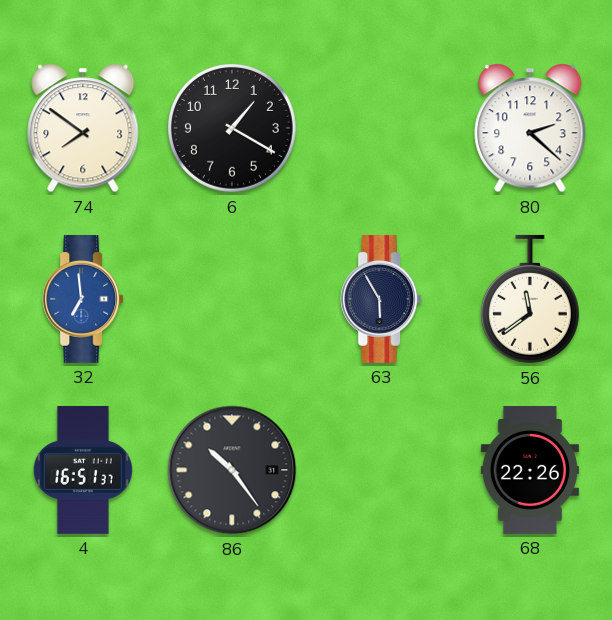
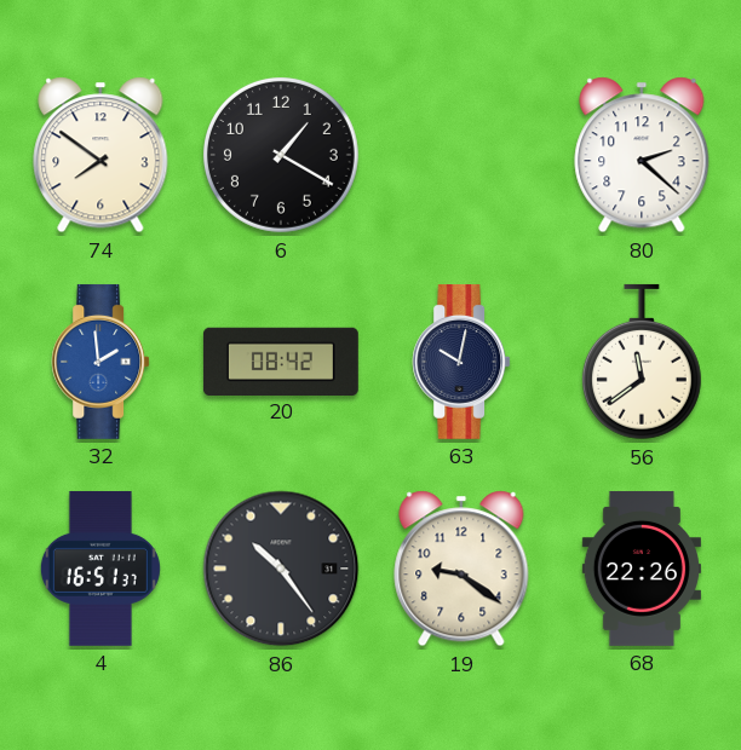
32: 6:59 -> 1:59 (100, 362)
20: none -> 08:42 (281, 360)
63: 5:55 -> 10:02 (461, 362)
19: none -> 9:21 (461, 569)
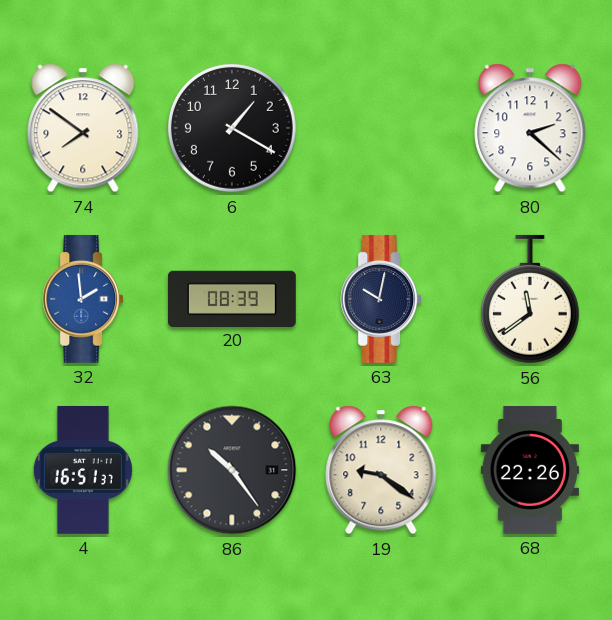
20: 08:42 -> 08:39 (232, 298)
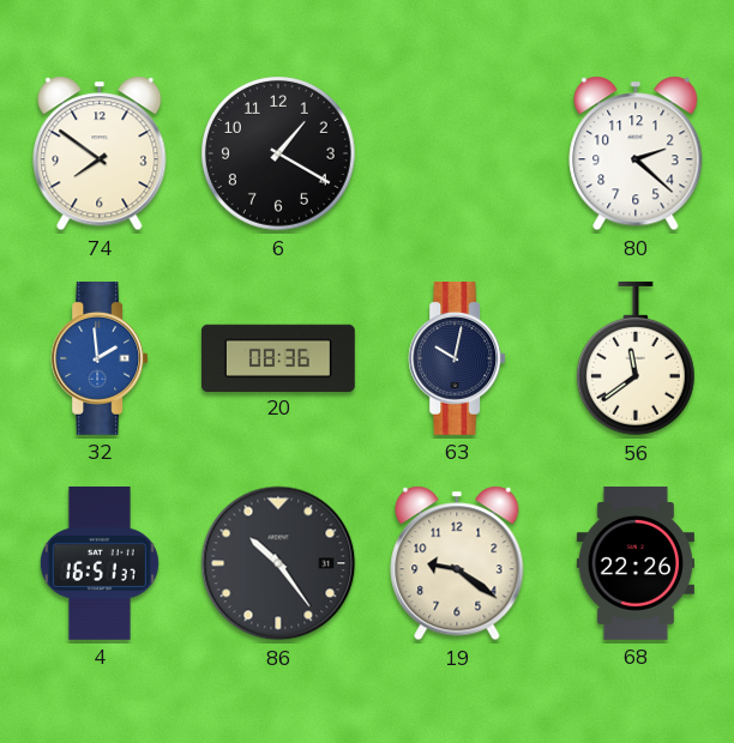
20: 08:39 -> 08:36 (278, 357)
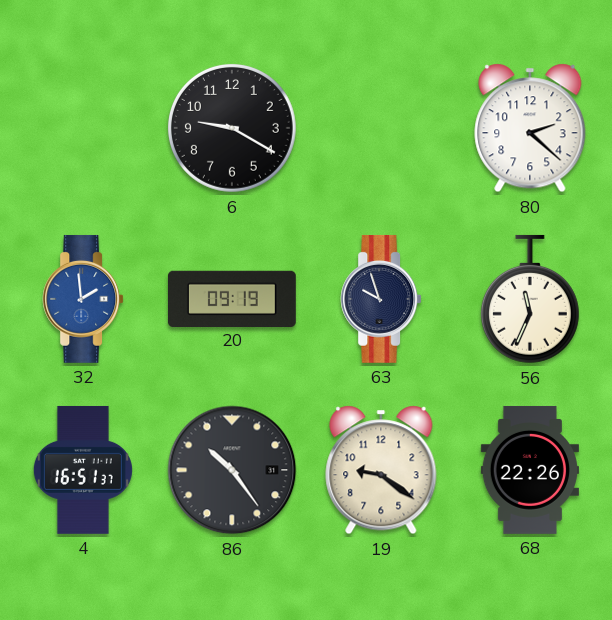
74: 7:51 -> none (100, 153)
6: 1:20 -> 9:20 (232, 128)
20: 08:36 -> 09:19 (232, 298)
63: 10:02 -> 9:57 (381, 299)
56: 11:39 -> 11:34 (530, 299)
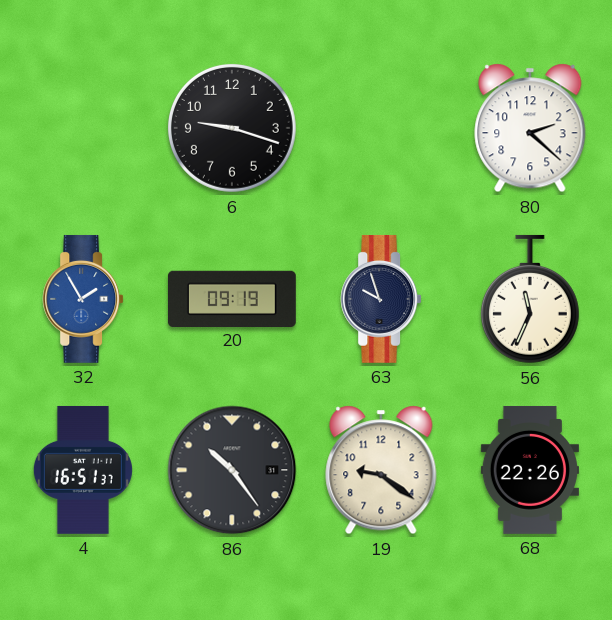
6: 9:20 -> 9:18 (232, 128)
32: 1:59 -> 1:55 (83, 299)
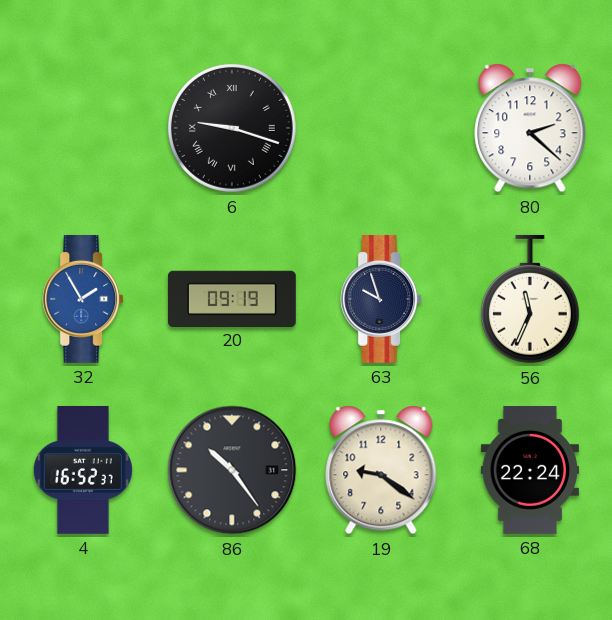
6 numerals: Arabic -> Roman (232, 128)
4: 16:51 -> 16:52 (83, 470)
68: 22:26 -> 22:24 (530, 470)
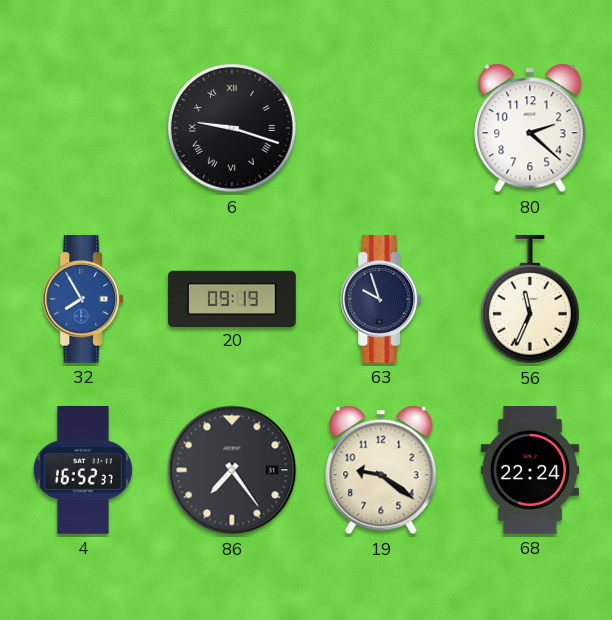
32: 1:55 -> 7:55 (83, 299)
86: 10:24 -> 7:24 (232, 470)
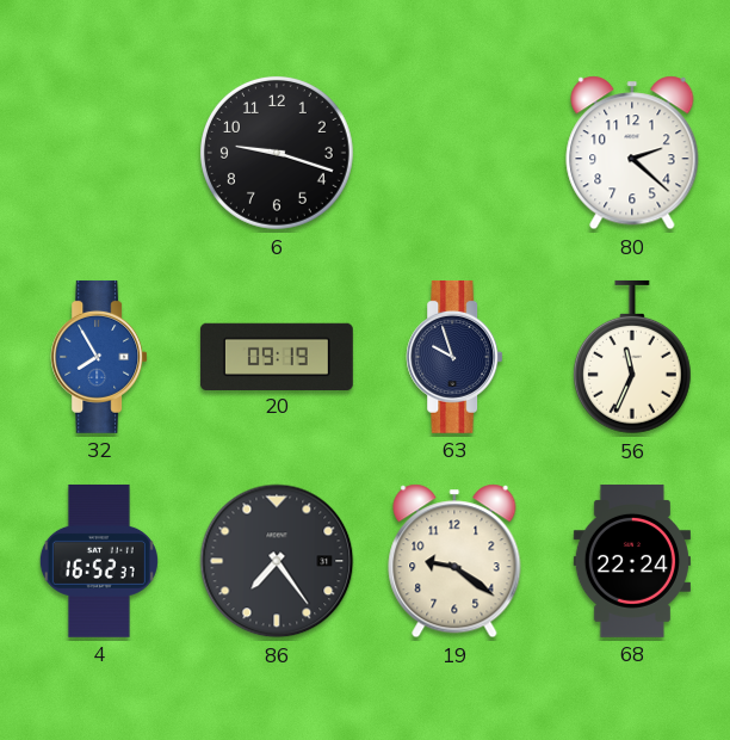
6 numerals: Roman -> Arabic (277, 153)
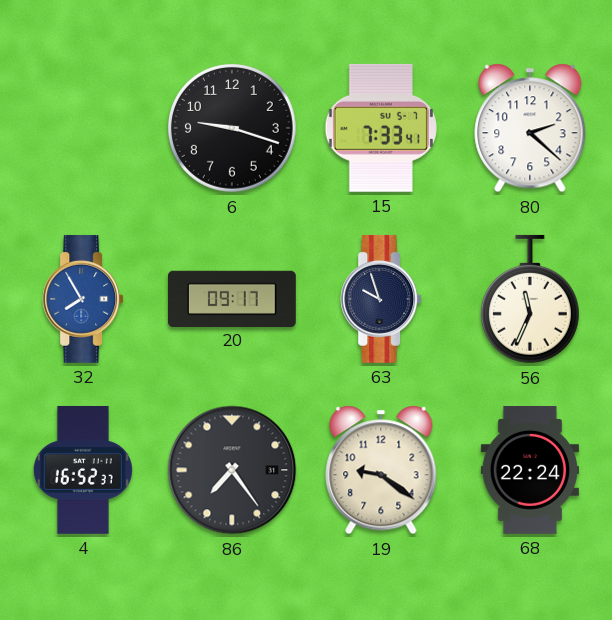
15: none -> 7:33 (381, 128)
20: 09:19 -> 09:17 (232, 298)
